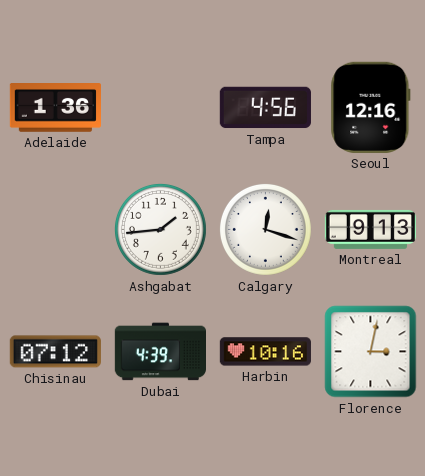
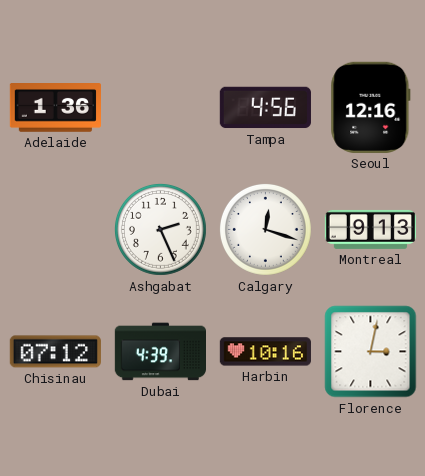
Ashgabat: 1:44 -> 2:26 (160, 229)
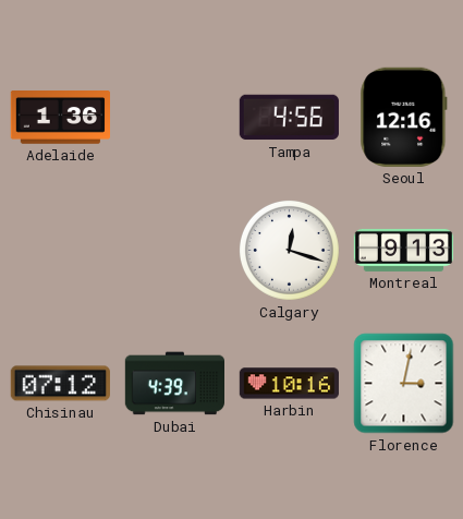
Ashgabat: 2:26 -> none (160, 229)
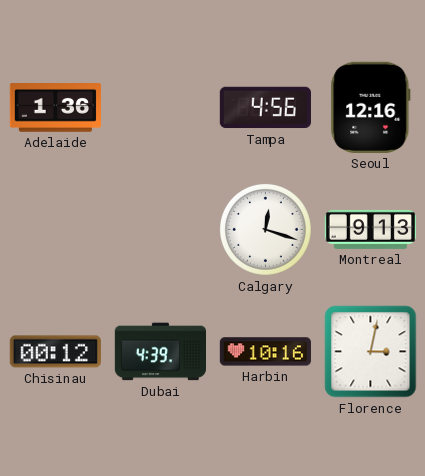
Chisinau: 07:12 -> 00:12 (55, 352)
